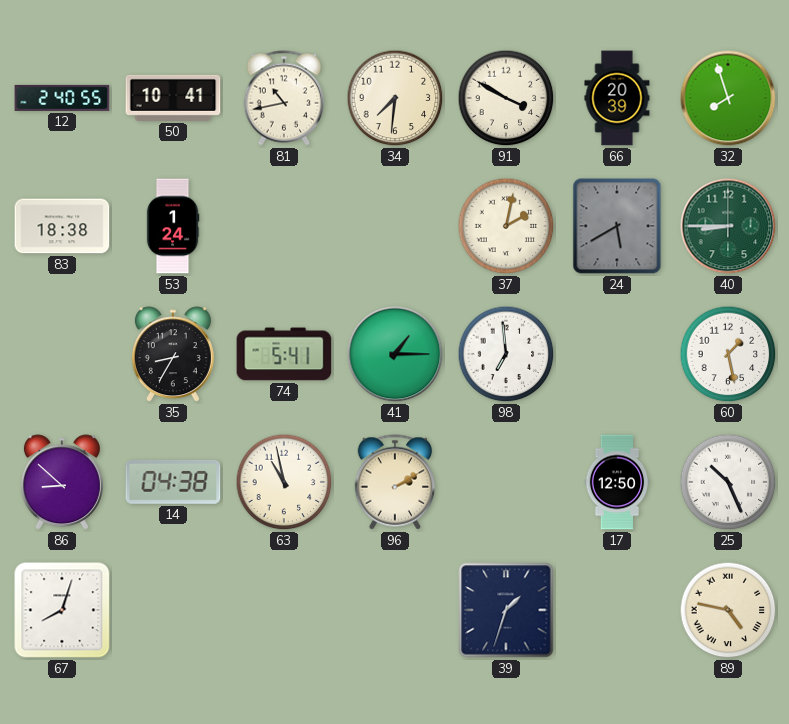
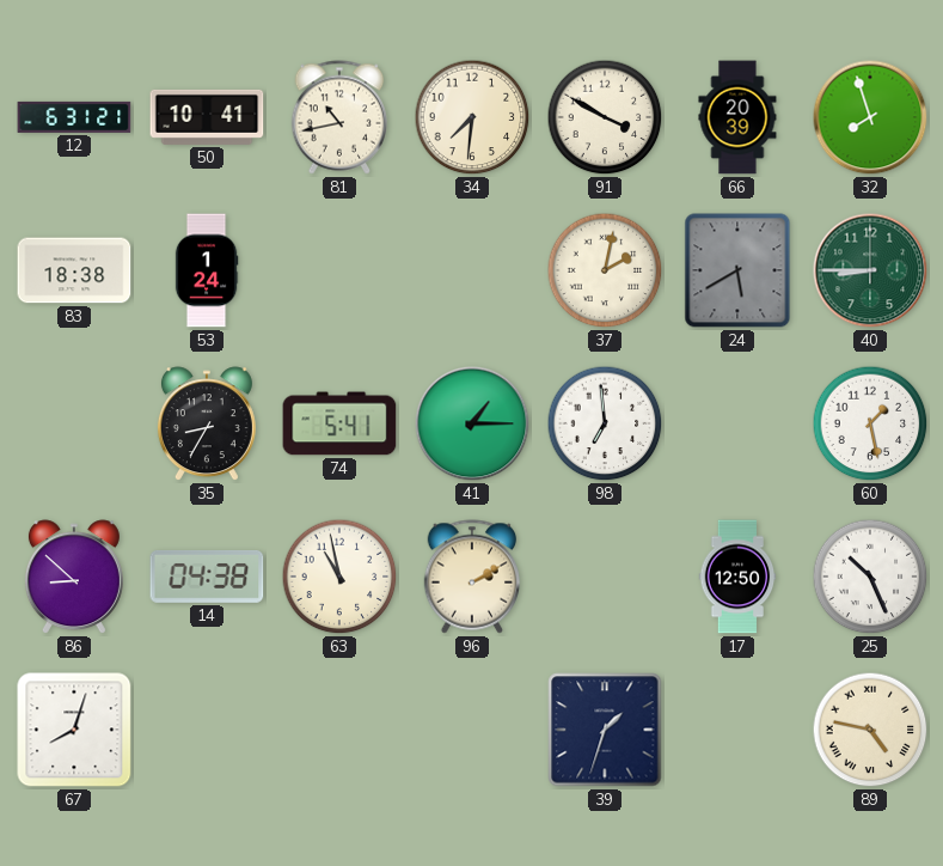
12: 2:40 -> 6:31 (74, 117)
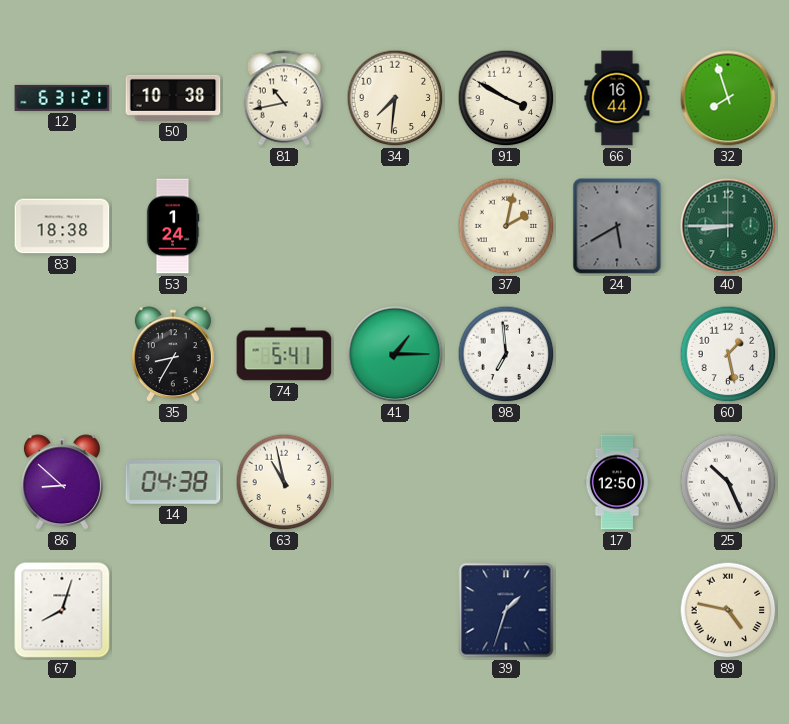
50: 10:41 -> 10:38 (173, 98)
66: 20:39 -> 16:44 (617, 98)
96: 2:10 -> none (472, 577)
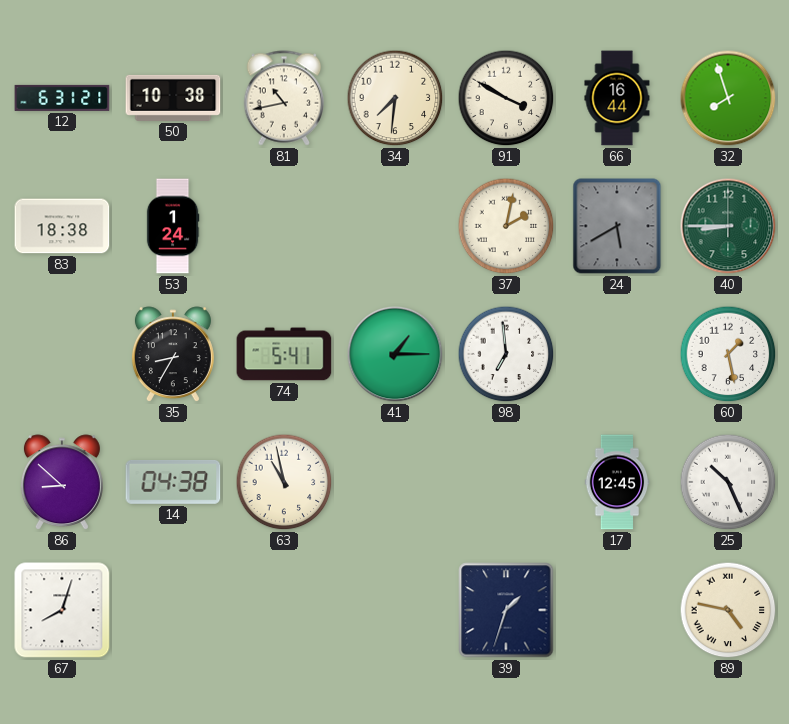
17: 12:50 -> 12:45 (617, 482)
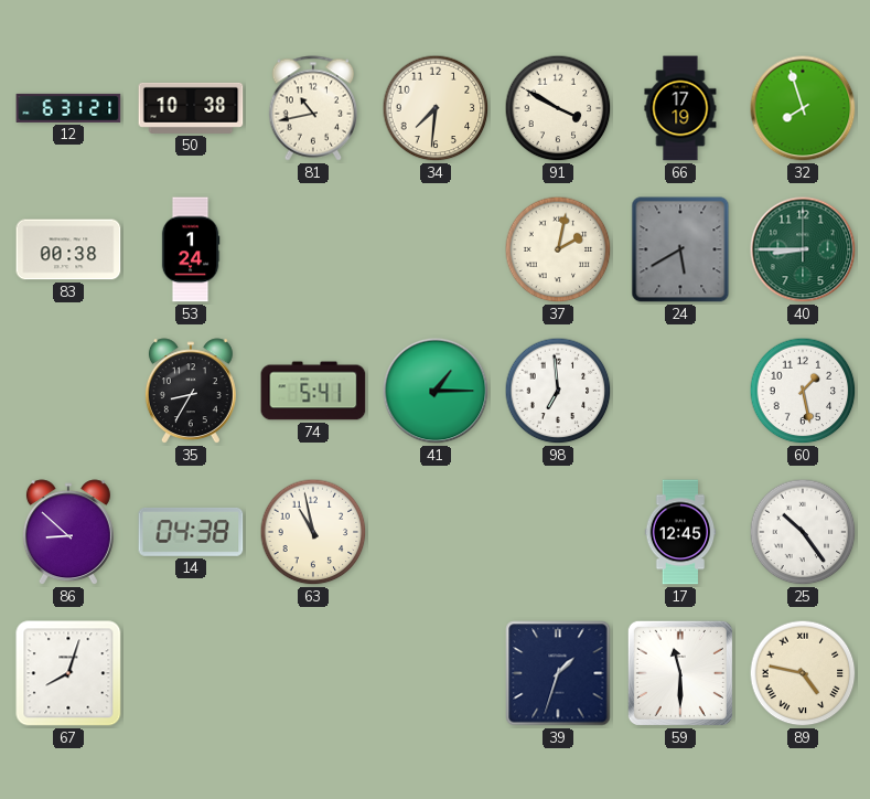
66: 16:44 -> 17:19 (680, 108)
83: 18:38 -> 00:38 (68, 249)
25: 10:26 -> 10:24 (803, 532)
59: none -> 11:30 (680, 673)
